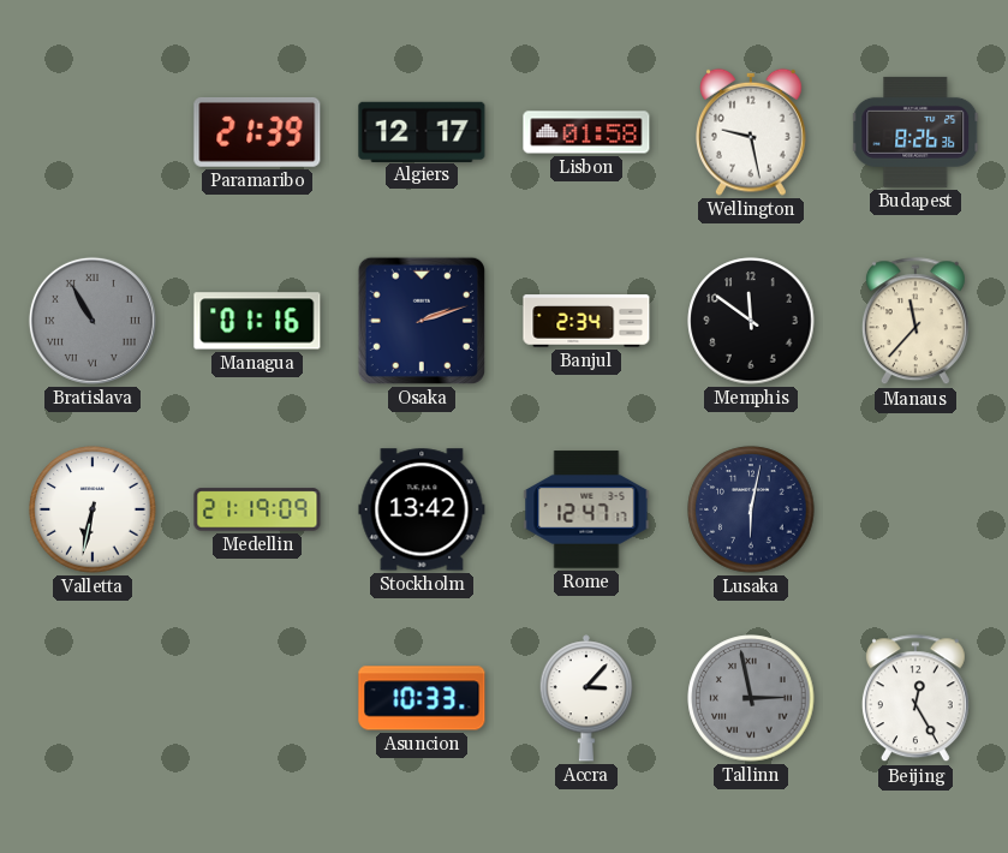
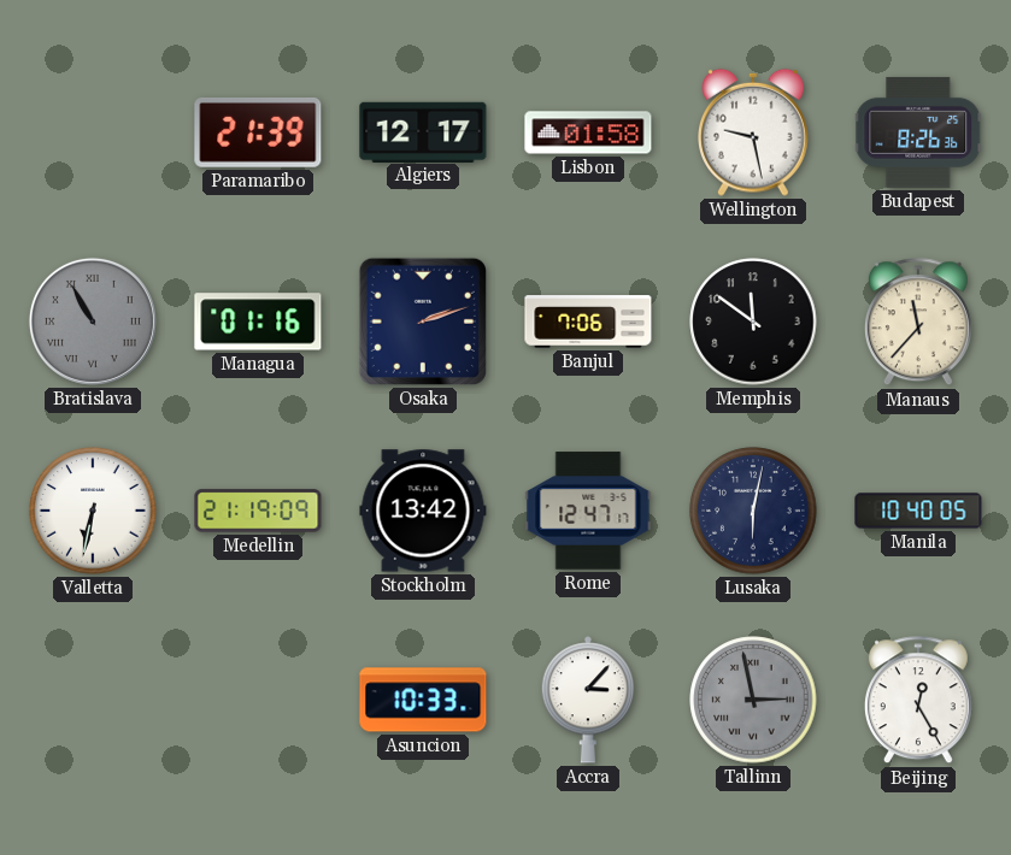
Banjul: 2:34 -> 7:06 (588, 322)
Manila: none -> 10:40 (918, 511)
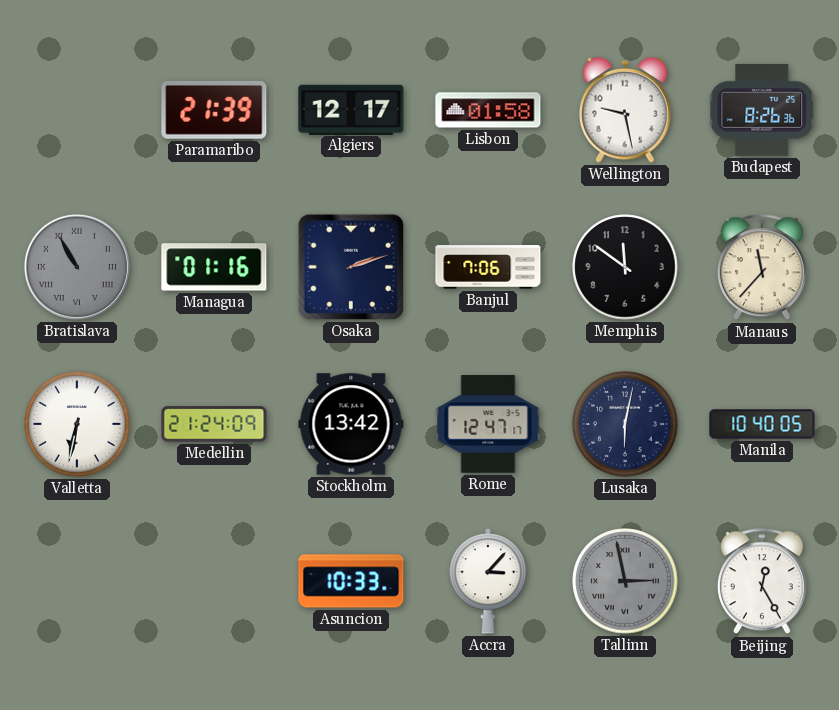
Medellin: 21:19 -> 21:24 (214, 424)
